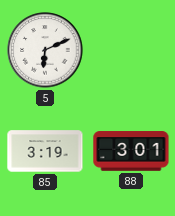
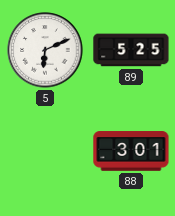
89: none -> 5:25 (131, 50)
85: 3:19 -> none (45, 151)
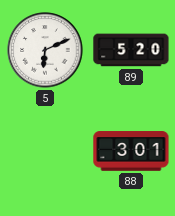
89: 5:25 -> 5:20 (131, 50)
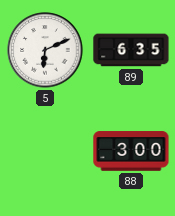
89: 5:20 -> 6:35 (131, 50)
88: 3:01 -> 3:00 (131, 151)
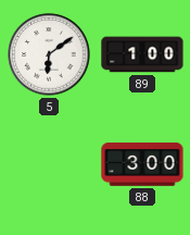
5: 6:11 -> 6:09 (49, 54)
89: 6:35 -> 1:00 (142, 54)
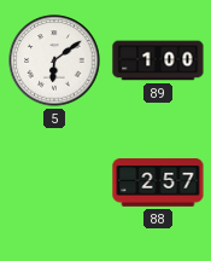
88: 3:00 -> 2:57 (158, 182)
